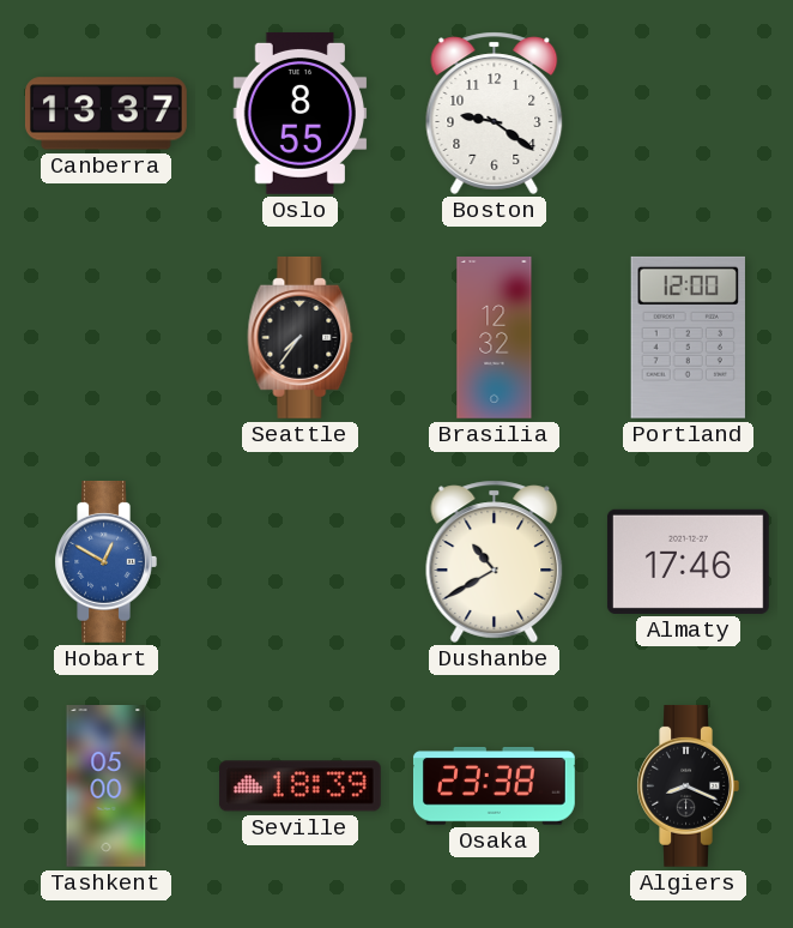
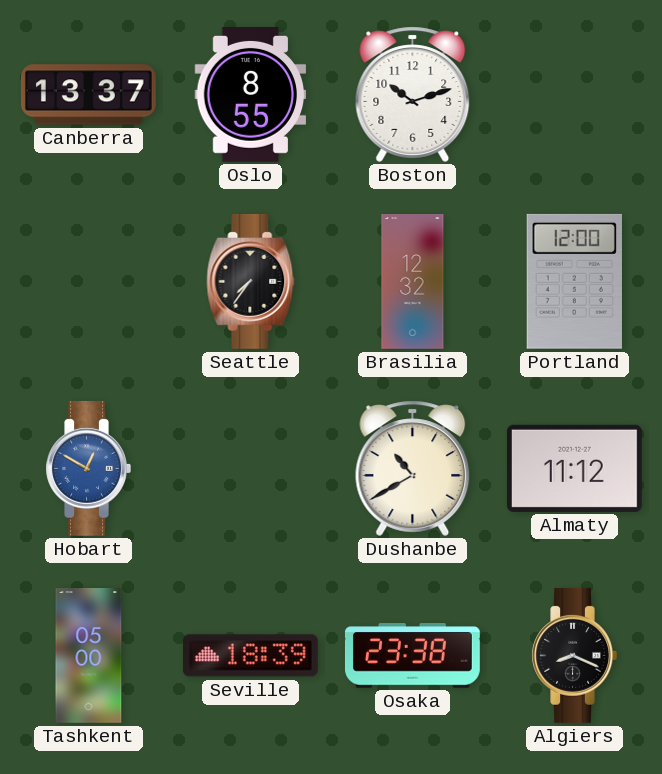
Boston: 9:21 -> 10:12 (413, 94)
Almaty: 17:46 -> 11:12 (574, 468)
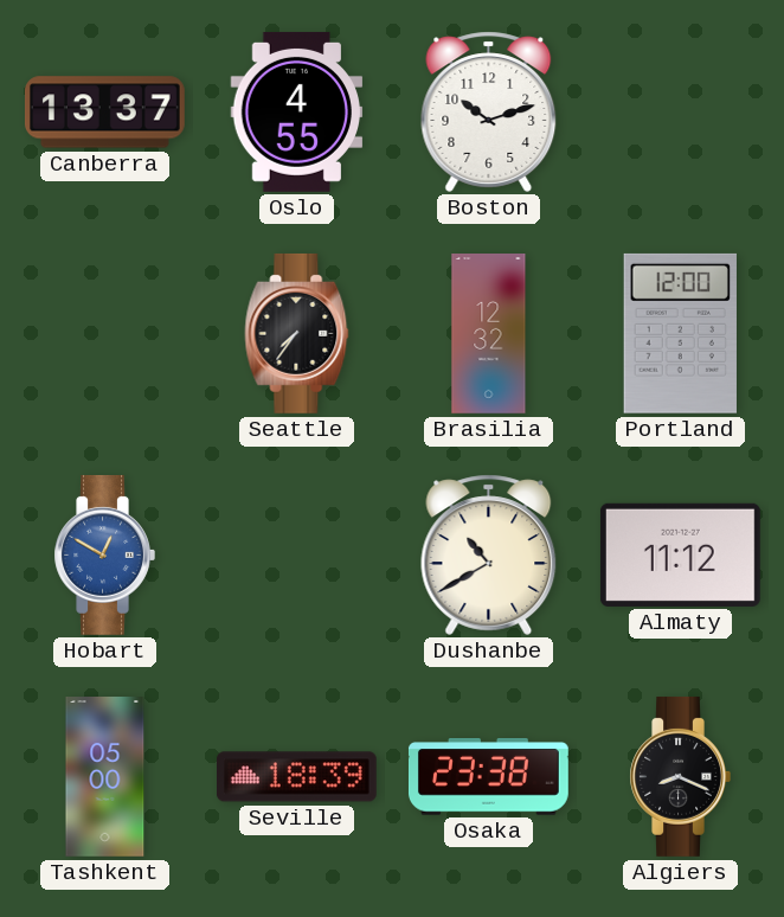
Oslo: 8:55 -> 4:55 (297, 111)
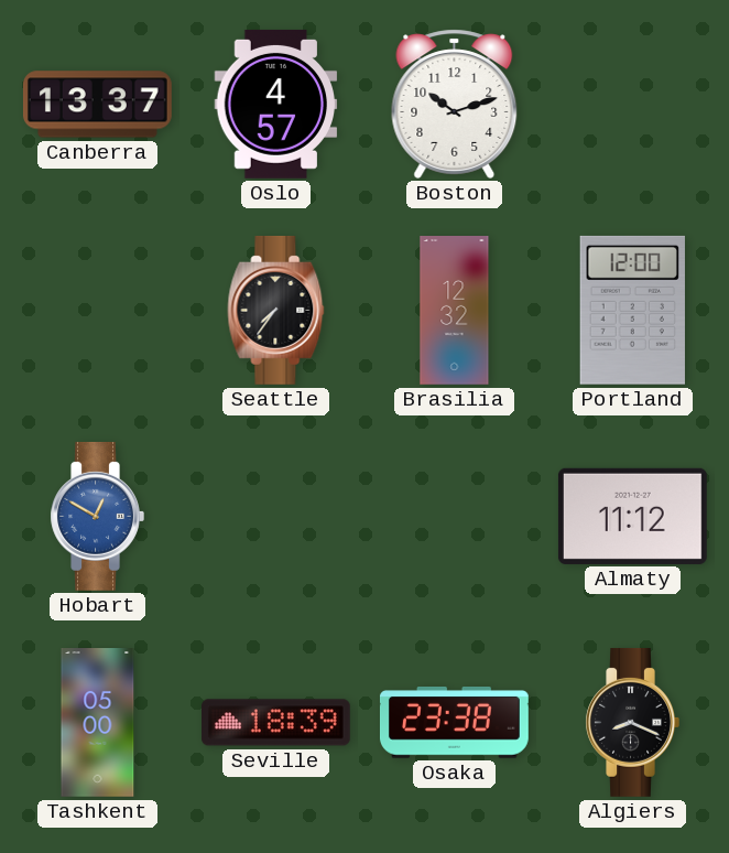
Oslo: 4:55 -> 4:57 (276, 104)
Dushanbe: 10:40 -> none (489, 554)
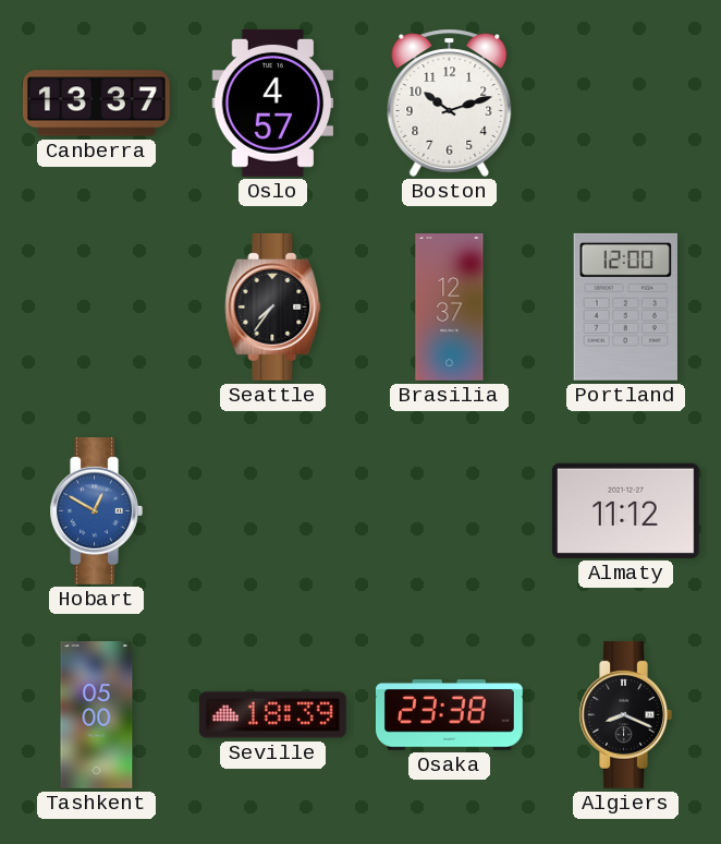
Brasilia: 12:32 -> 12:37 (450, 308)
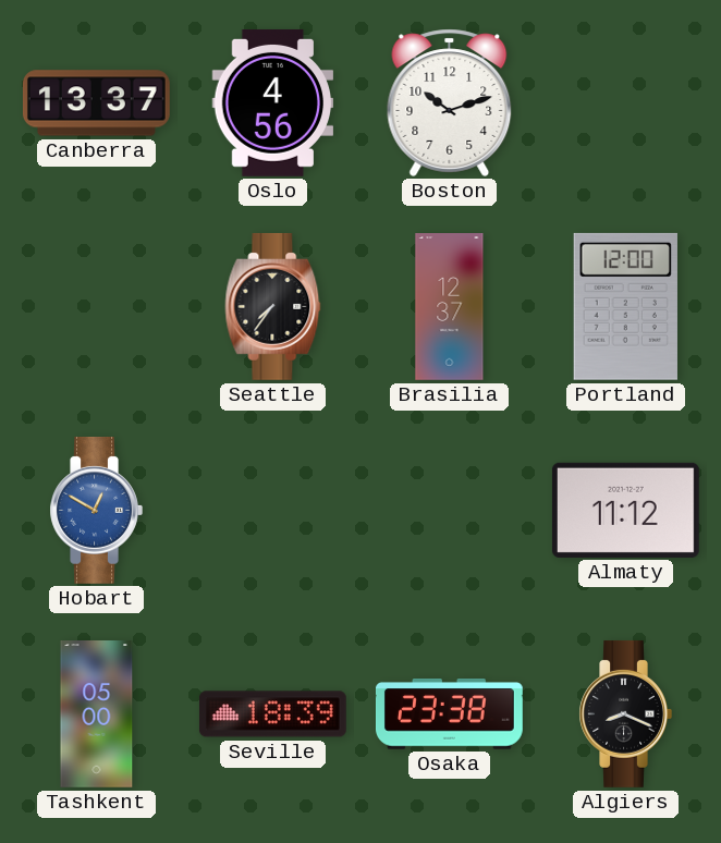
Oslo: 4:57 -> 4:56 (273, 102)
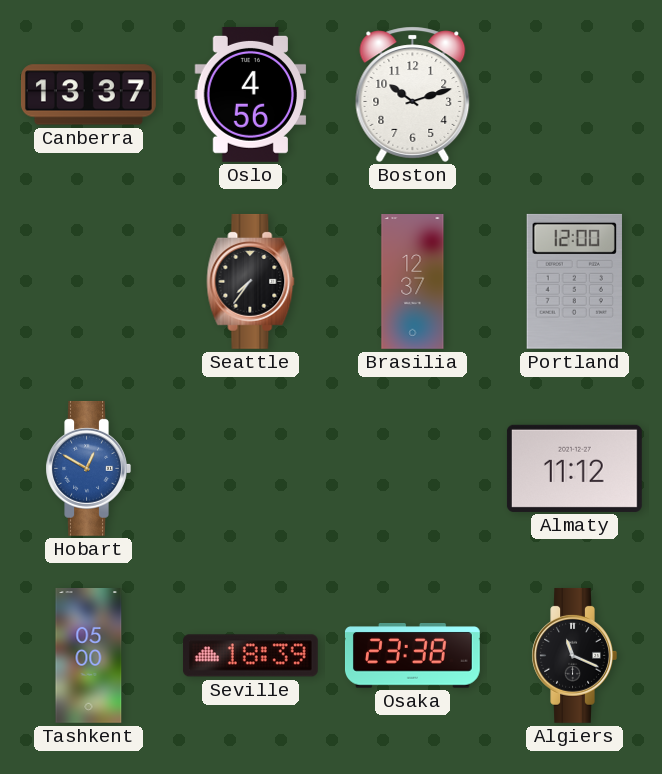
Algiers: 8:19 -> 11:19 (574, 655)
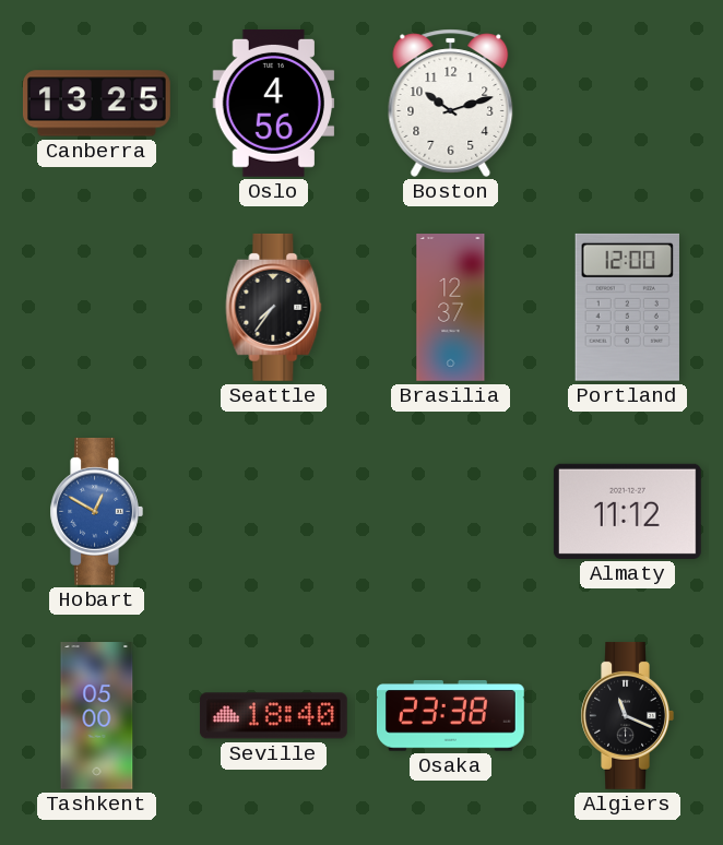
Canberra: 13:37 -> 13:25 (96, 104)
Seville: 18:39 -> 18:40 (273, 716)
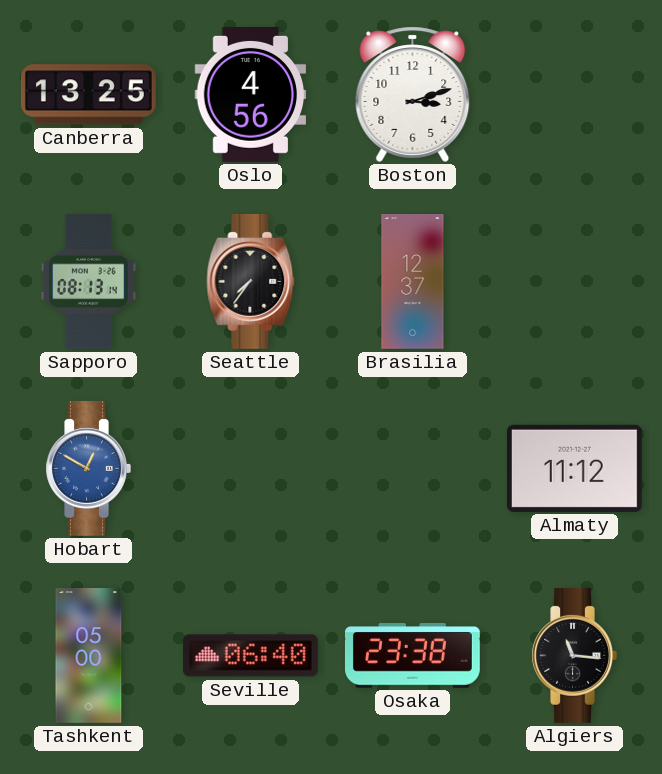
Boston: 10:12 -> 3:12 (413, 94)
Sapporo: none -> 08:13 (88, 282)
Portland: 12:00 -> none (627, 307)
Seville: 18:40 -> 06:40 (250, 656)
Algiers: 11:19 -> 11:16 (574, 655)
